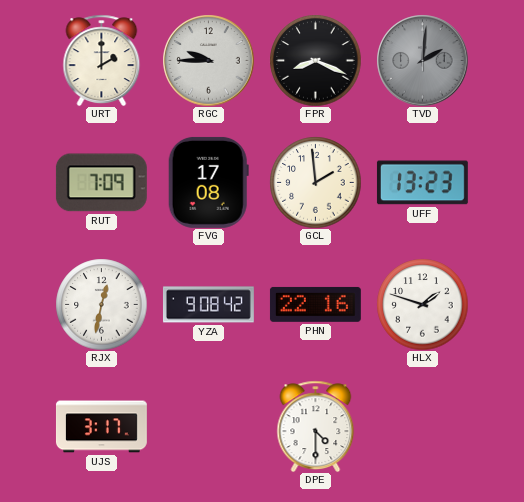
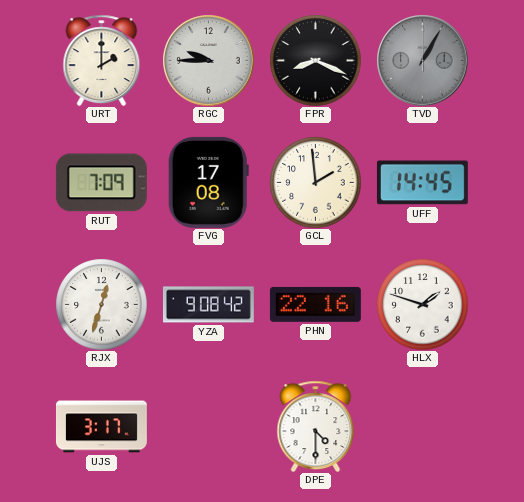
TVD: 2:01 -> 1:05 (422, 60)
UFF: 13:23 -> 14:45 (422, 183)
RJX: 12:32 -> 12:33 (101, 304)
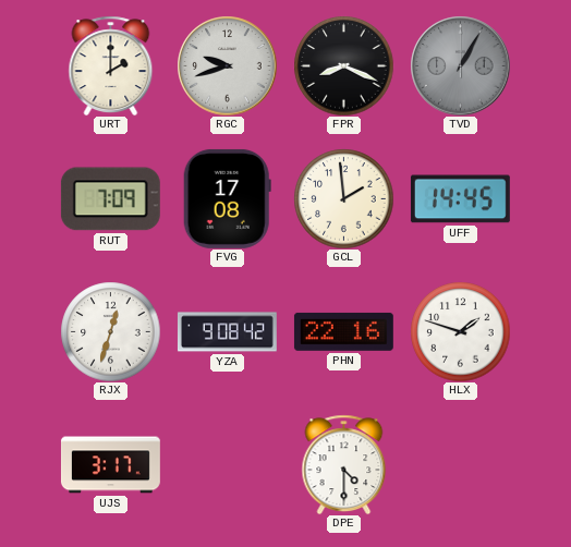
RGC: 9:45 -> 9:42 (227, 65)
